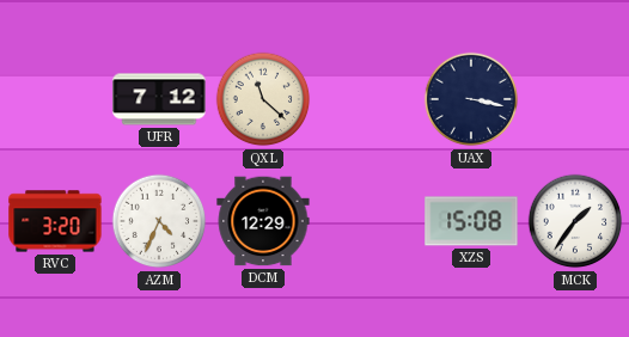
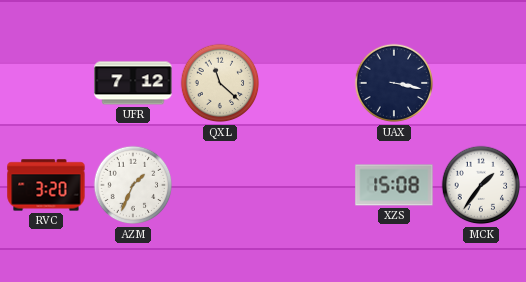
AZM: 4:34 -> 1:34 (133, 185)
DCM: 12:29 -> none (263, 221)
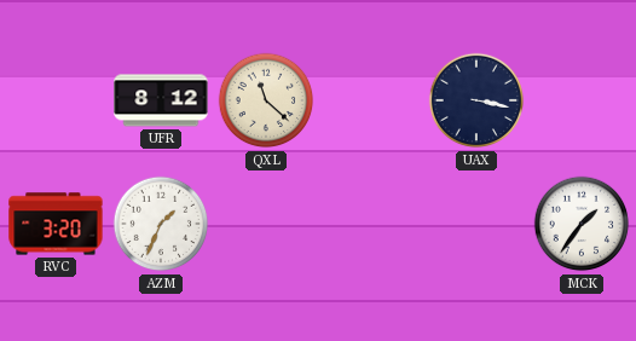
UFR: 7:12 -> 8:12 (161, 100)
XZS: 15:08 -> none (394, 185)
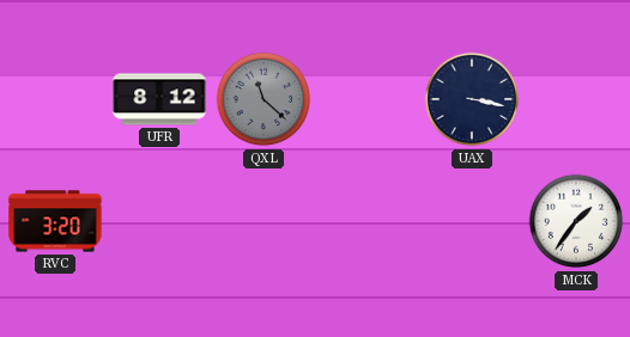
QXL dial: cream -> grey (263, 99)
AZM: 1:34 -> none (161, 224)
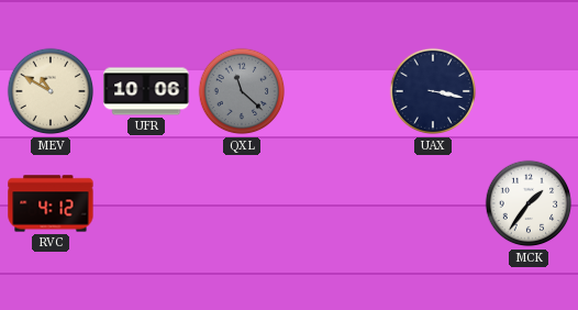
MEV: none -> 10:50 (51, 91)
UFR: 8:12 -> 10:06 (146, 91)
RVC: 3:20 -> 4:12 (51, 203)
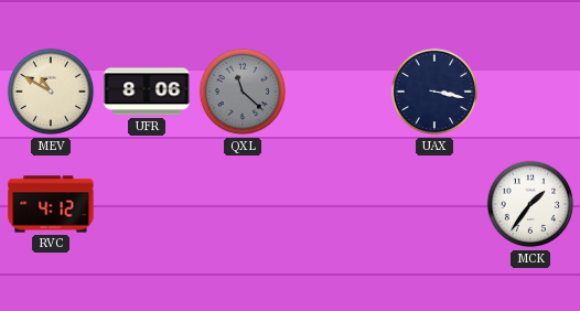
UFR: 10:06 -> 8:06 (147, 92)
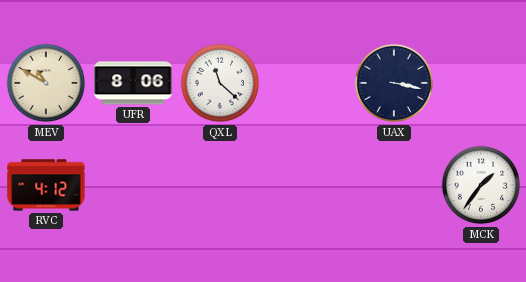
QXL dial: grey -> white (220, 83)
